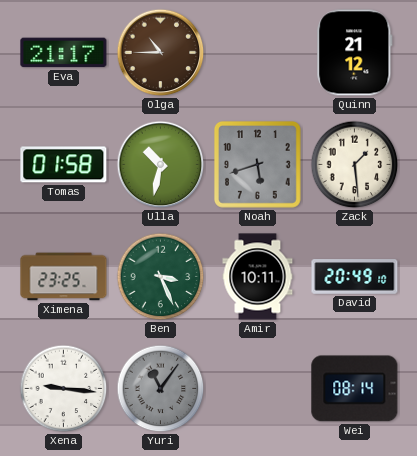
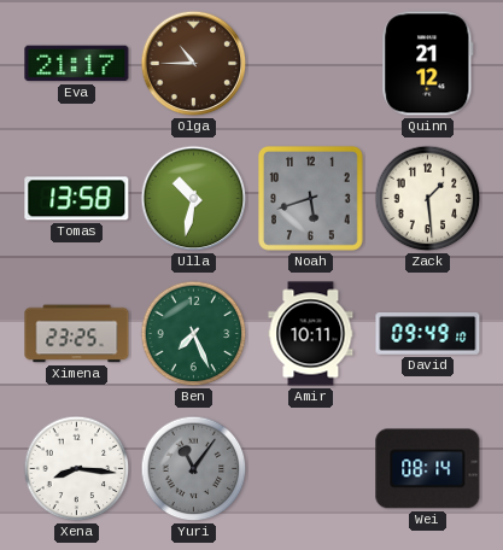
Tomas: 01:58 -> 13:58 (77, 199)
Ben: 3:26 -> 7:26 (194, 334)
David: 20:49 -> 09:49 (428, 334)
Xena: 9:16 -> 8:16 (77, 469)
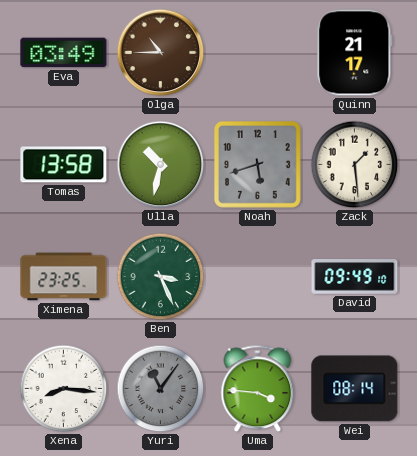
Eva: 21:17 -> 03:49 (64, 53)
Quinn: 21:12 -> 21:17 (355, 53)
Ben: 7:26 -> 3:26 (161, 277)
Amir: 10:11 -> none (311, 334)
Uma: none -> 3:46 (258, 389)
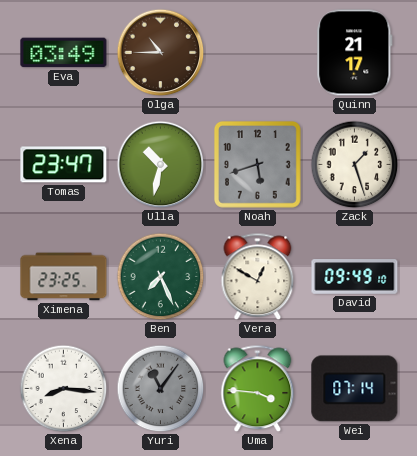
Tomas: 13:58 -> 23:47 (64, 165)
Zack: 1:29 -> 1:27 (355, 165)
Ben: 3:26 -> 7:26 (161, 277)
Vera: none -> 12:50 (258, 277)
Wei: 08:14 -> 07:14 (355, 389)
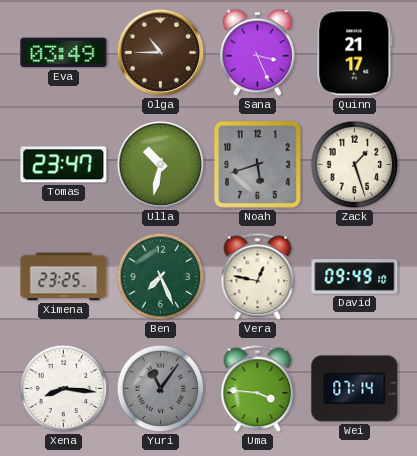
Sana: none -> 3:26 (258, 53)
Vera: 12:50 -> 12:47 (258, 277)
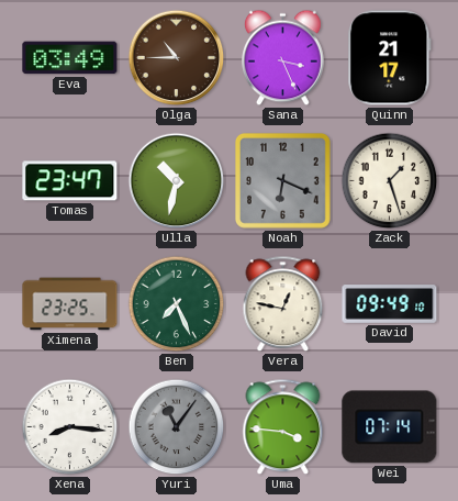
Noah: 5:42 -> 6:19 (283, 181)
